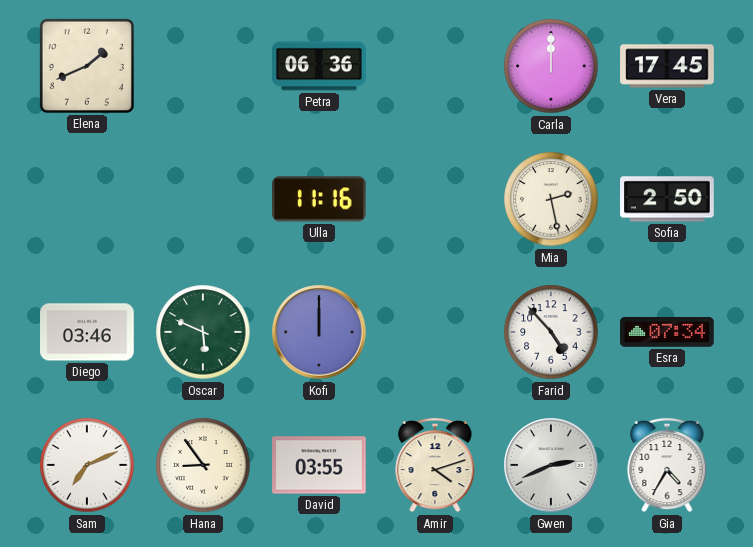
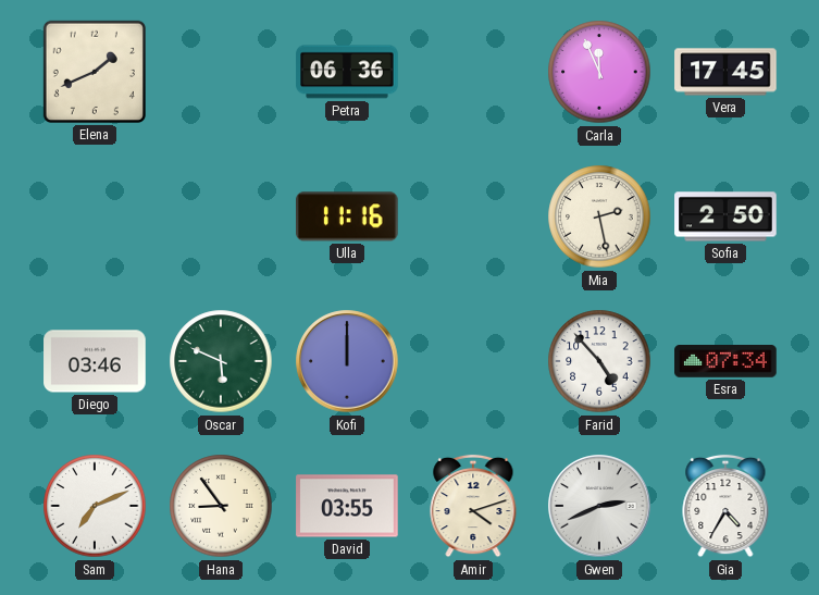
Carla: 12:00 -> 11:56 (599, 72)
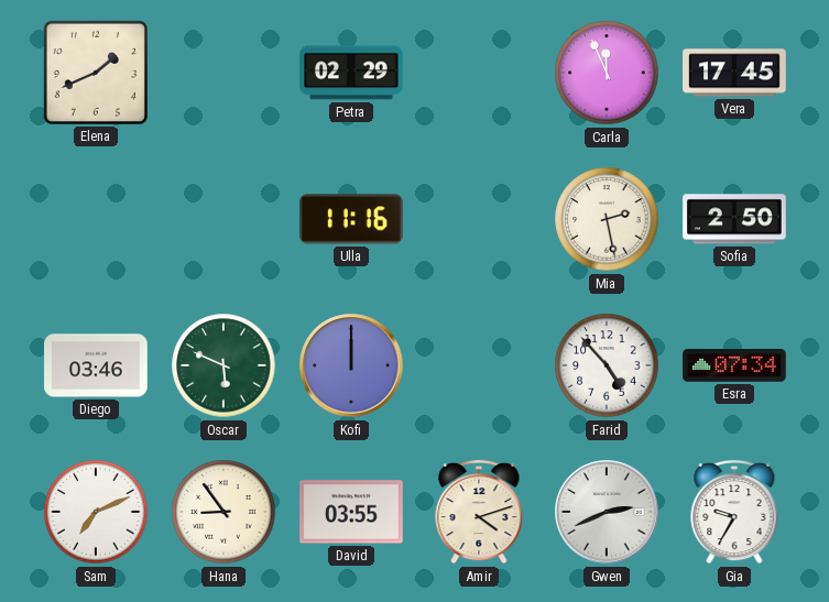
Petra: 06:36 -> 02:29 (351, 73)
Gia: 4:35 -> 9:35 (734, 512)
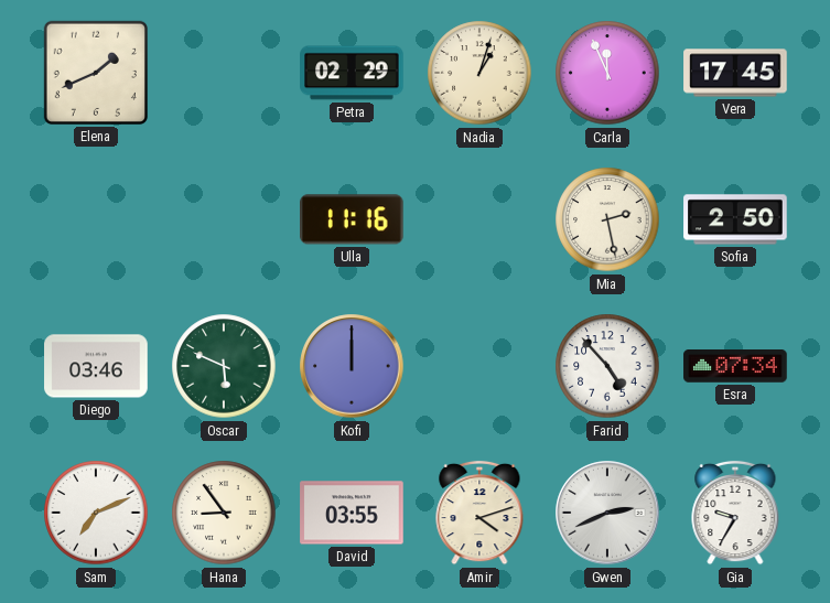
Nadia: none -> 1:03 (479, 73)
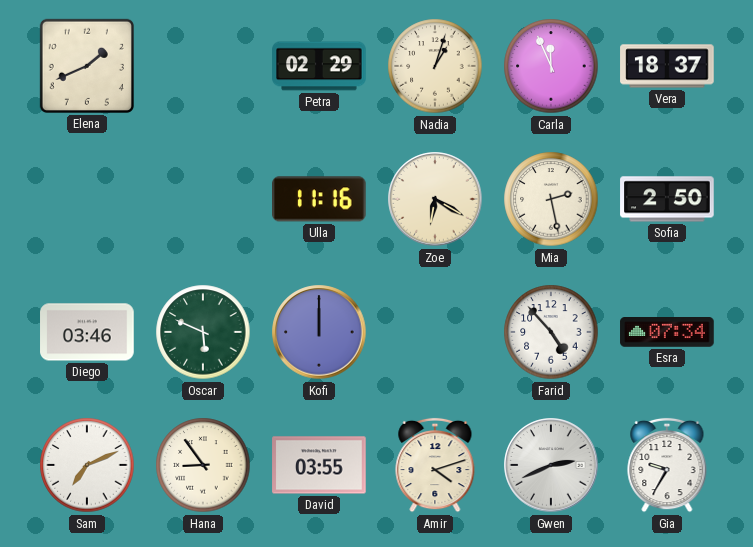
Vera: 17:45 -> 18:37 (667, 66)
Zoe: none -> 6:20 (435, 199)
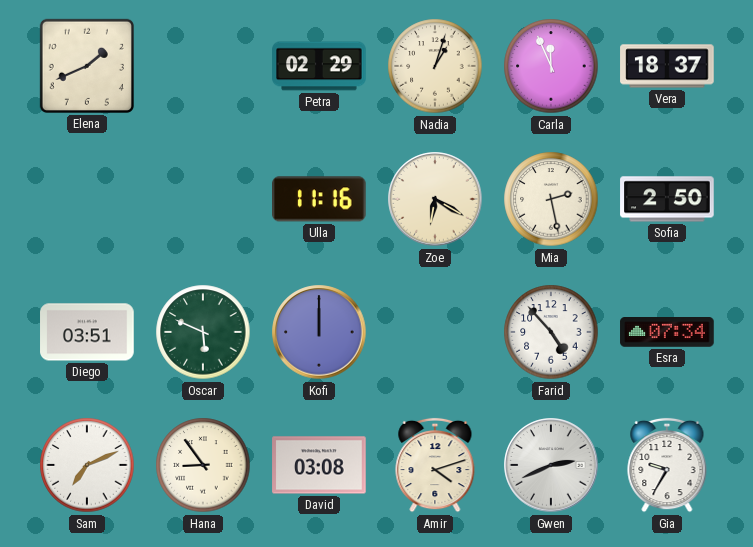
Diego: 03:46 -> 03:51 (87, 332)
David: 03:55 -> 03:08 (319, 465)
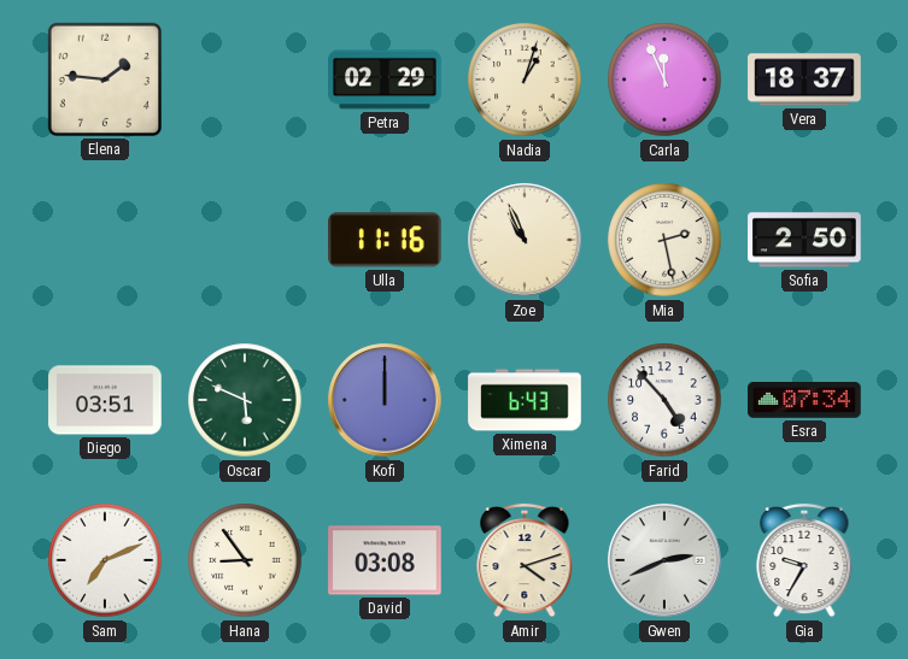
Elena: 1:41 -> 1:46 (105, 80)
Zoe: 6:20 -> 10:56 (525, 240)
Ximena: none -> 6:43 (525, 400)
